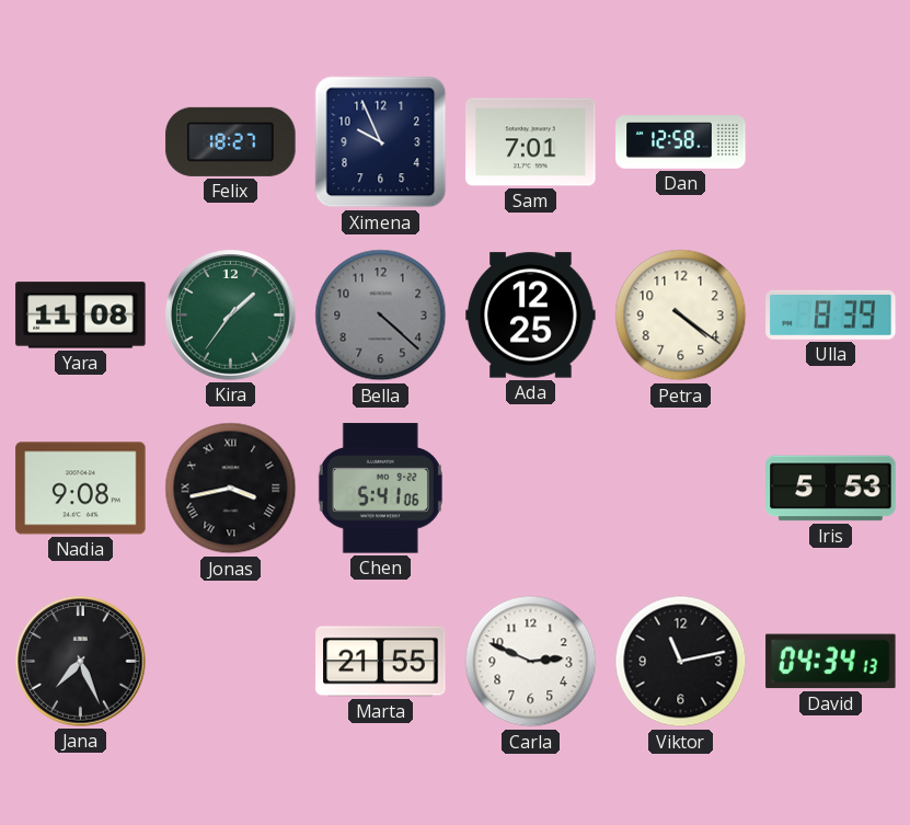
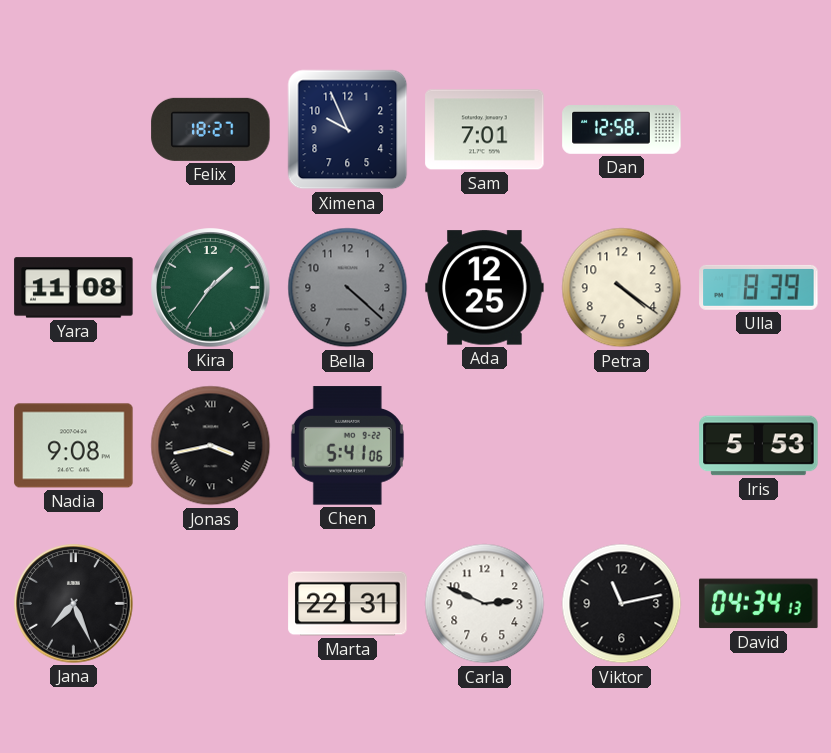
Marta: 21:55 -> 22:31 (348, 604)
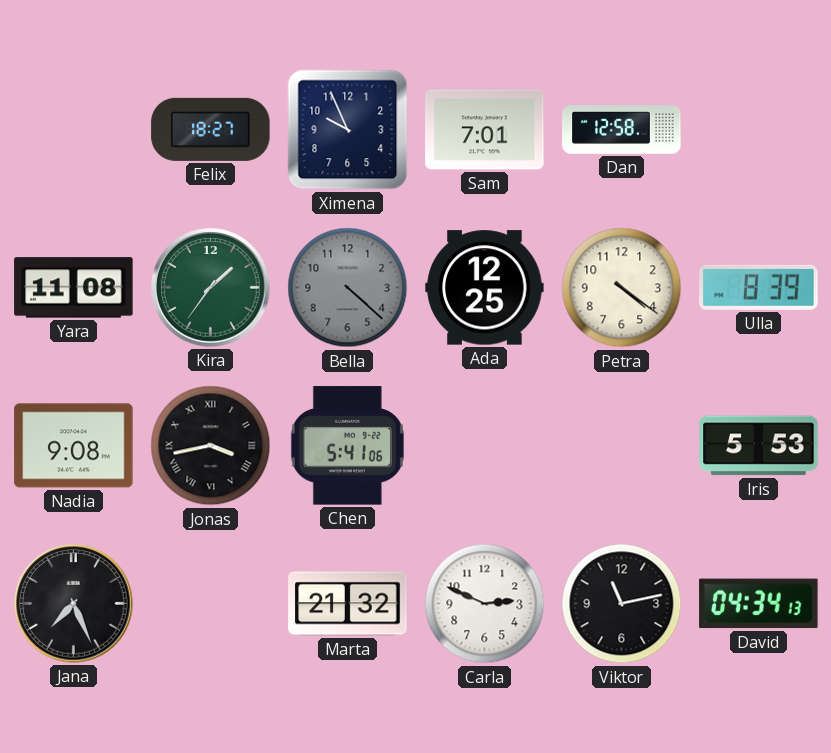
Marta: 22:31 -> 21:32 (348, 604)
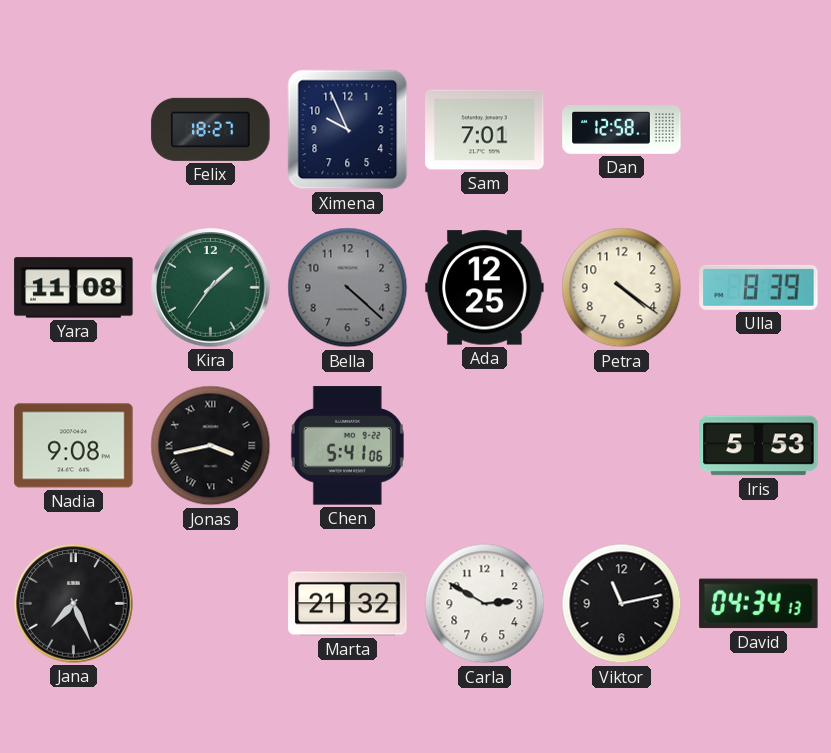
Carla: 2:49 -> 2:50 (485, 604)
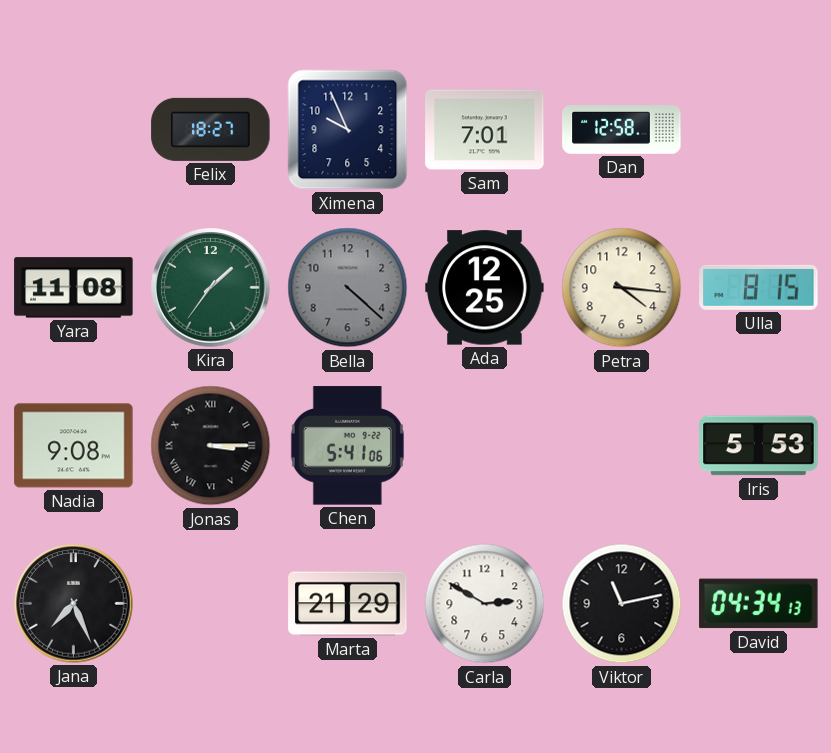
Petra: 4:21 -> 4:16 (622, 288)
Ulla: 8:39 -> 8:15 (759, 287)
Jonas: 3:43 -> 3:15 (211, 446)
Marta: 21:32 -> 21:29 (348, 604)
